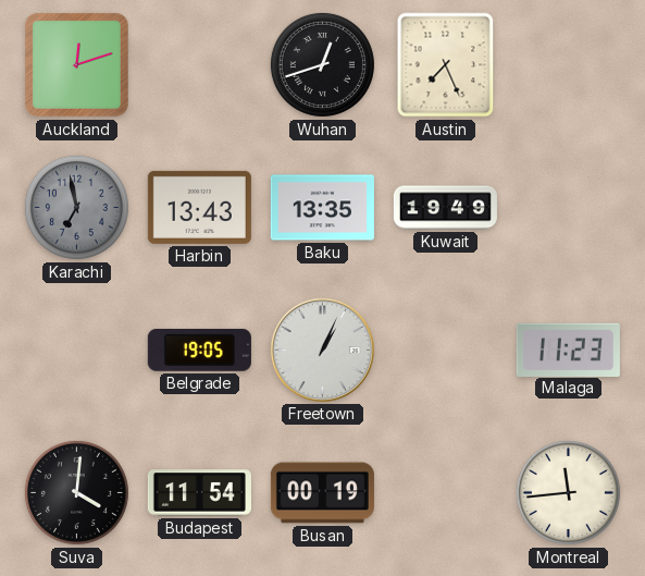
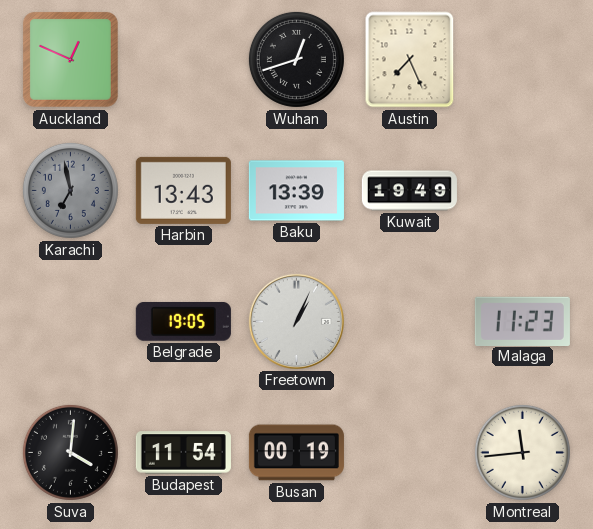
Auckland: 12:12 -> 12:49 (70, 59)
Baku: 13:35 -> 13:39 (296, 191)
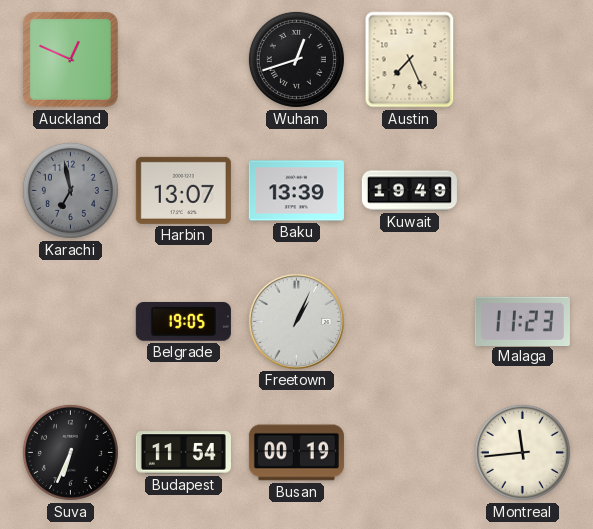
Harbin: 13:43 -> 13:07 (183, 190)
Suva: 4:01 -> 6:34 (70, 452)
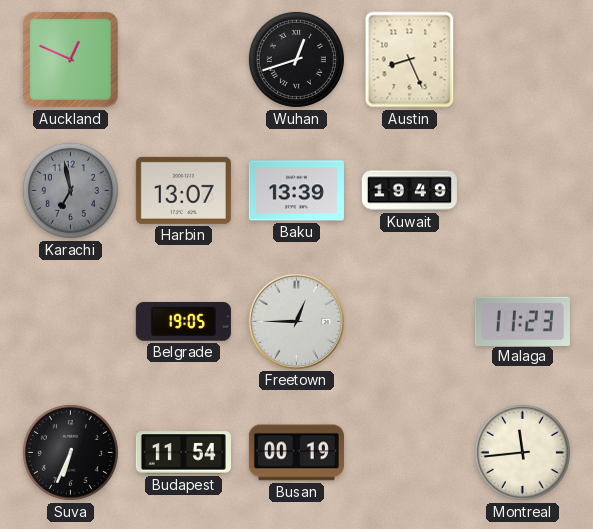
Austin: 7:26 -> 8:26 (410, 60)
Freetown: 1:04 -> 12:45 (296, 321)
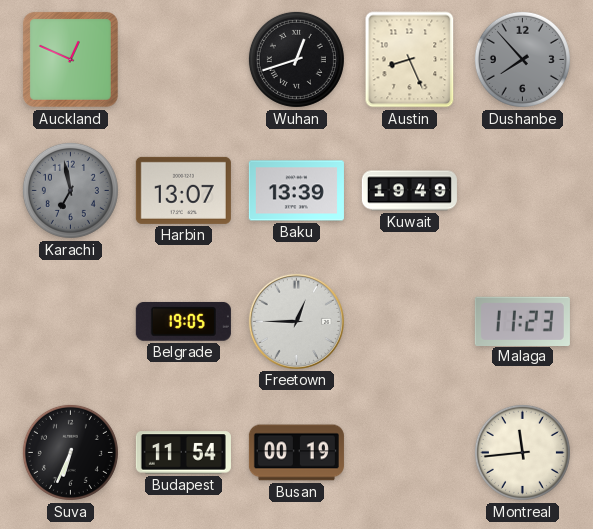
Dushanbe: none -> 7:53 (522, 59)
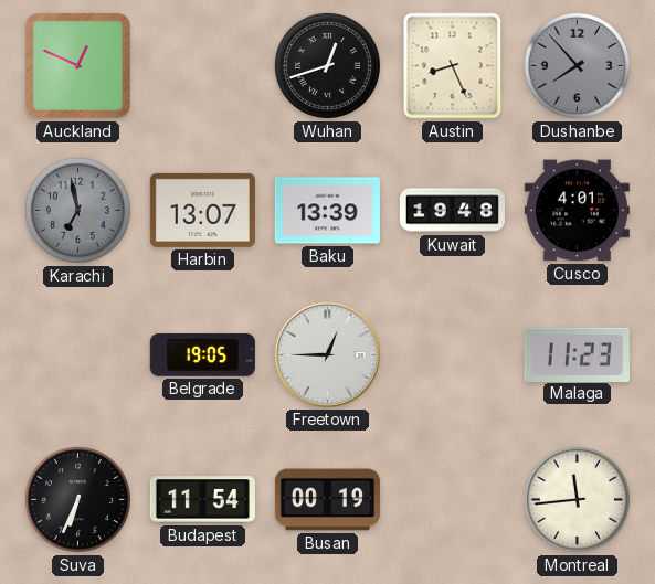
Kuwait: 19:49 -> 19:48 (452, 211)
Cusco: none -> 4:01 (577, 211)
